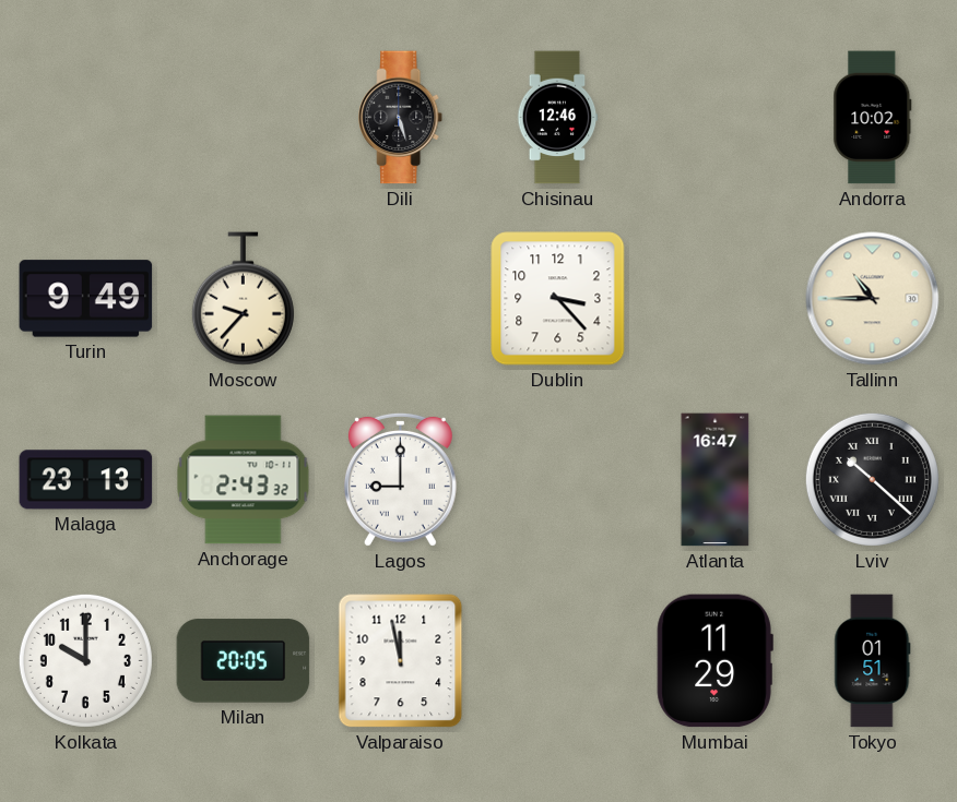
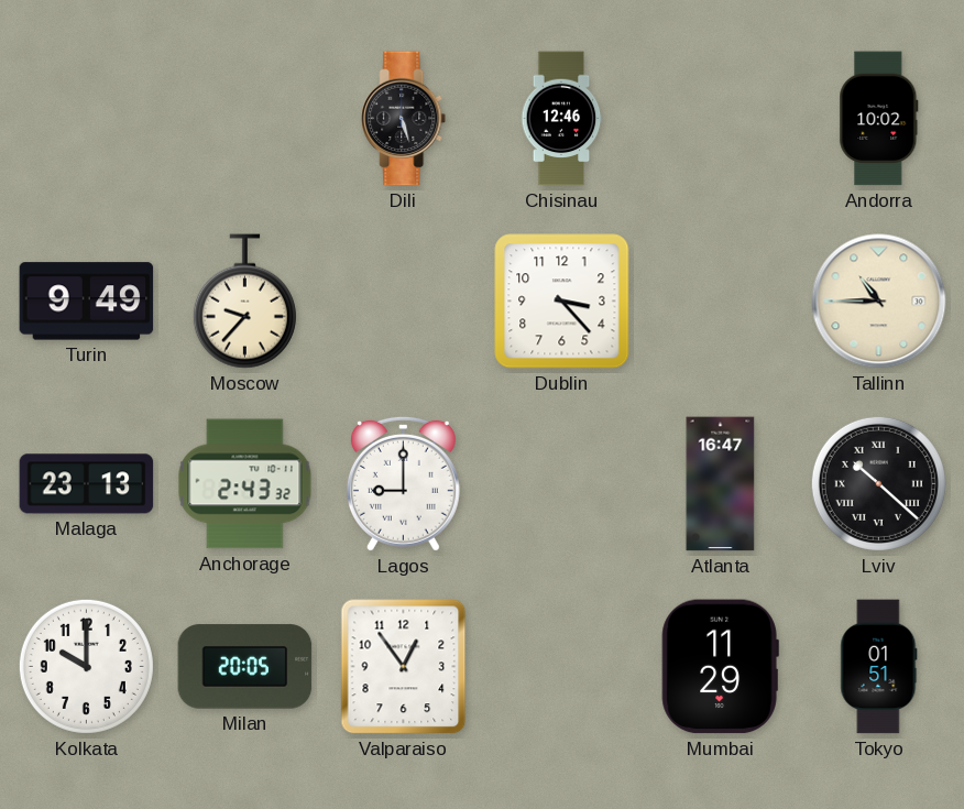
Valparaiso: 11:58 -> 12:54 (404, 667)
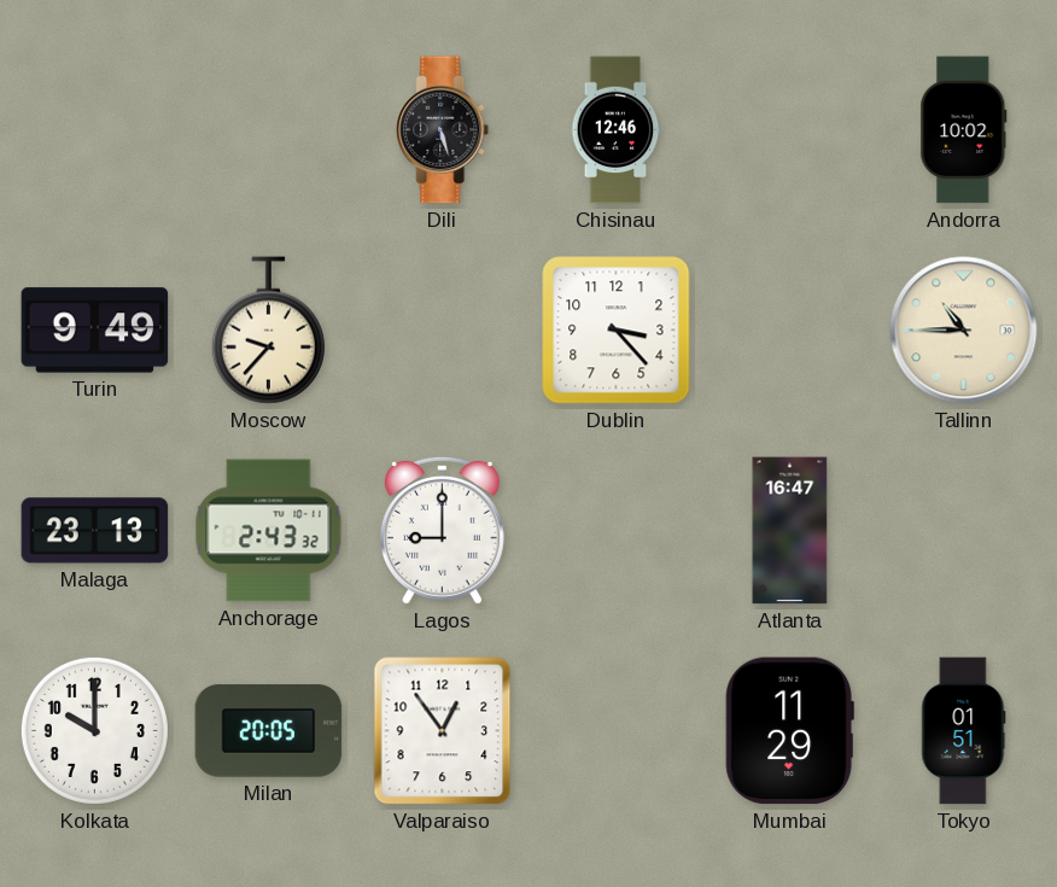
Lviv: 10:22 -> none (878, 483)
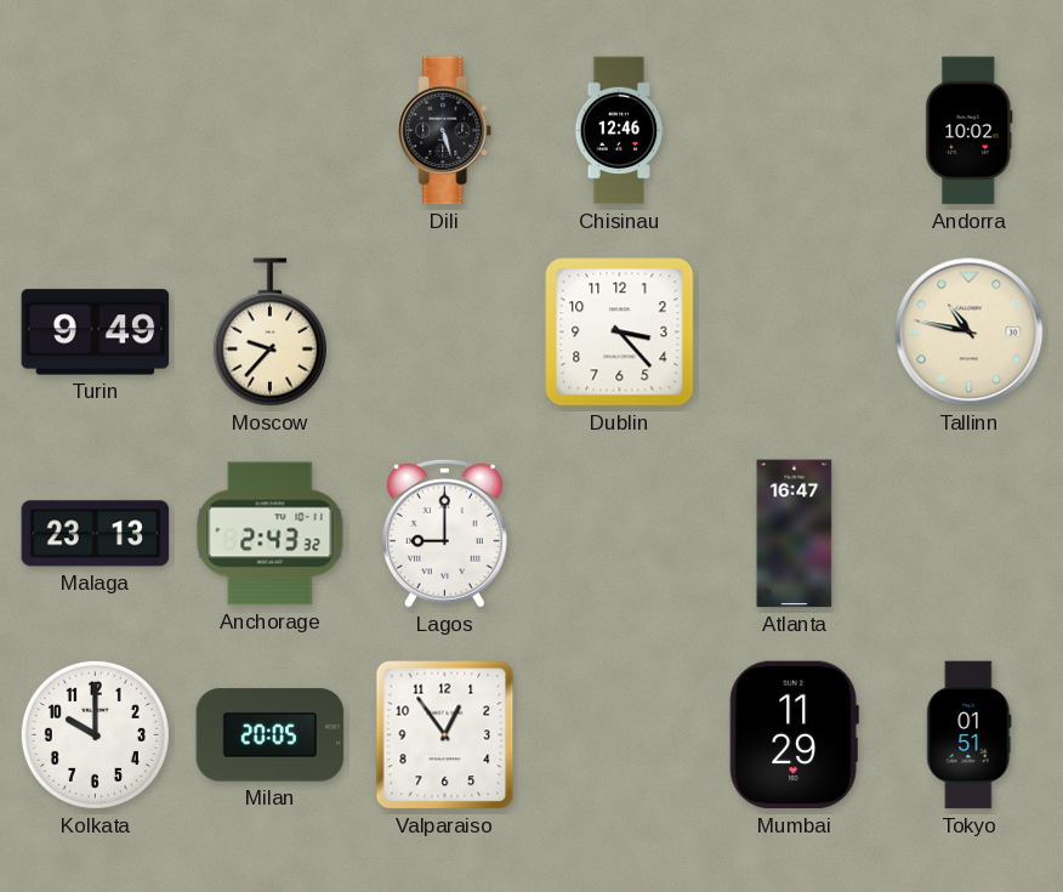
Tallinn: 10:45 -> 10:47 (970, 333)
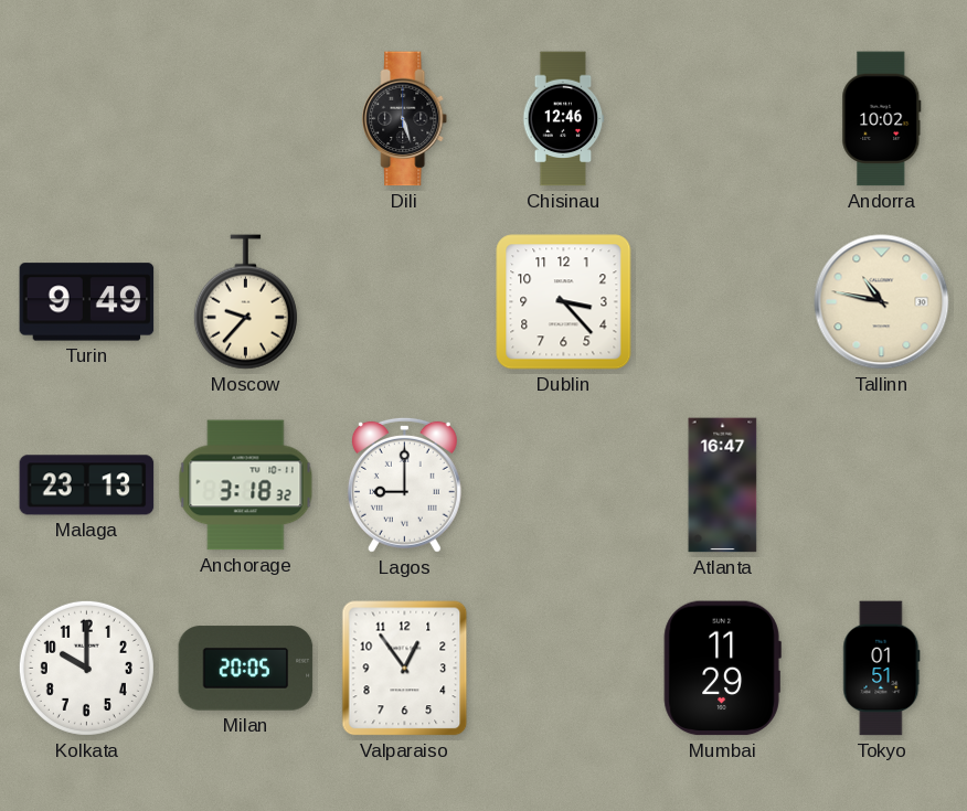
Anchorage: 2:43 -> 3:18 (246, 485)
